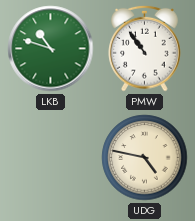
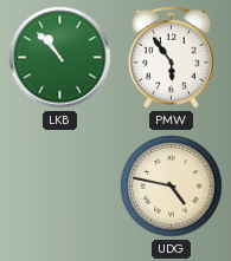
LKB: 10:48 -> 10:53 (60, 58)
PMW: 10:54 -> 5:54 (172, 57)
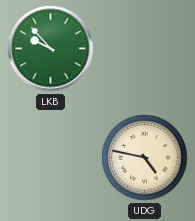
LKB: 10:53 -> 9:53 (51, 49)
PMW: 5:54 -> none (172, 57)
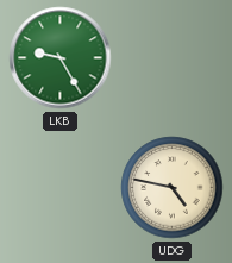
LKB: 9:53 -> 9:25 (61, 58)
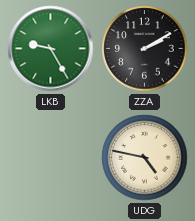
ZZA: none -> 2:10 (145, 49)
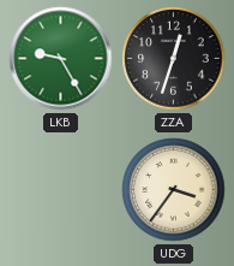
ZZA: 2:10 -> 12:33 (174, 59)
UDG: 4:47 -> 3:36 (174, 190)
